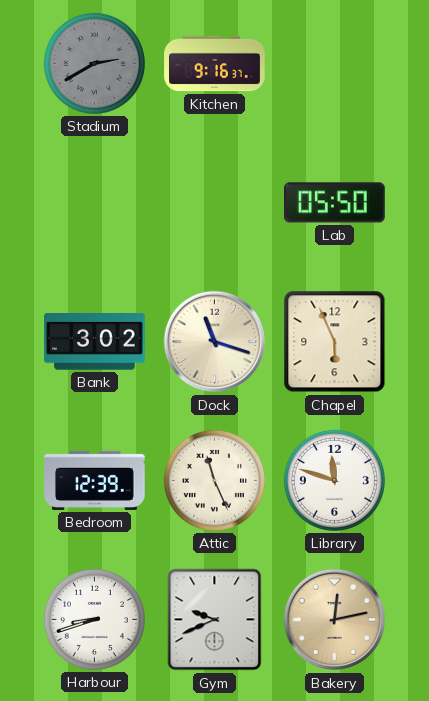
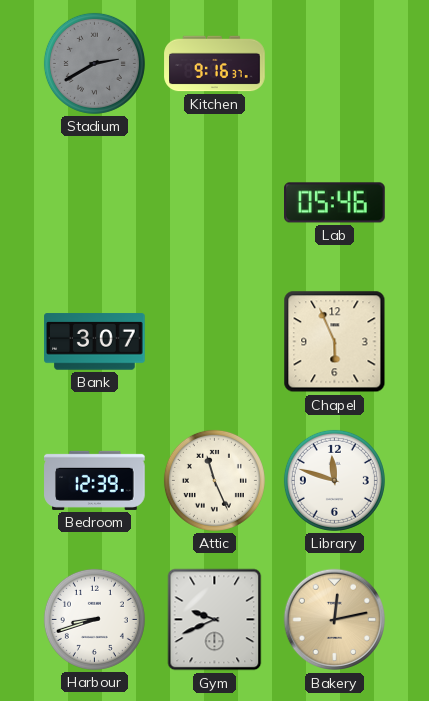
Lab: 05:50 -> 05:46 (335, 203)
Bank: 3:02 -> 3:07 (95, 342)
Dock: 11:18 -> none (215, 342)
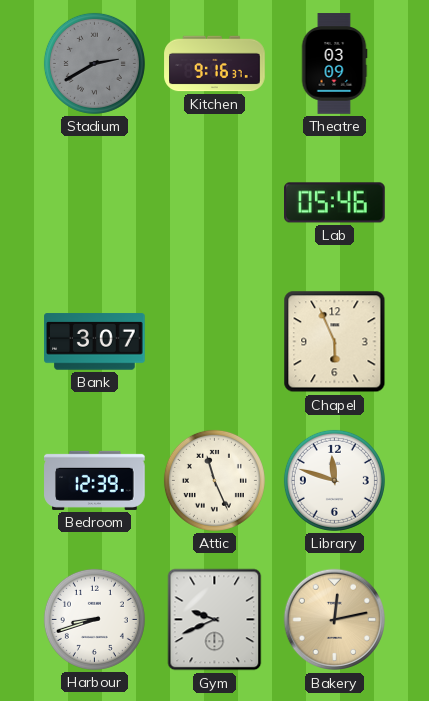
Theatre: none -> 03:09 (334, 64)
